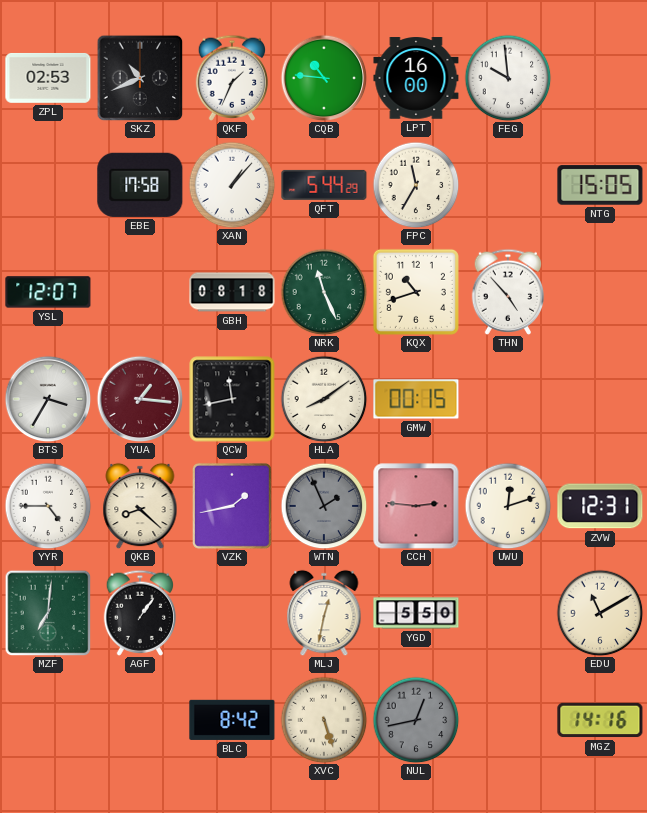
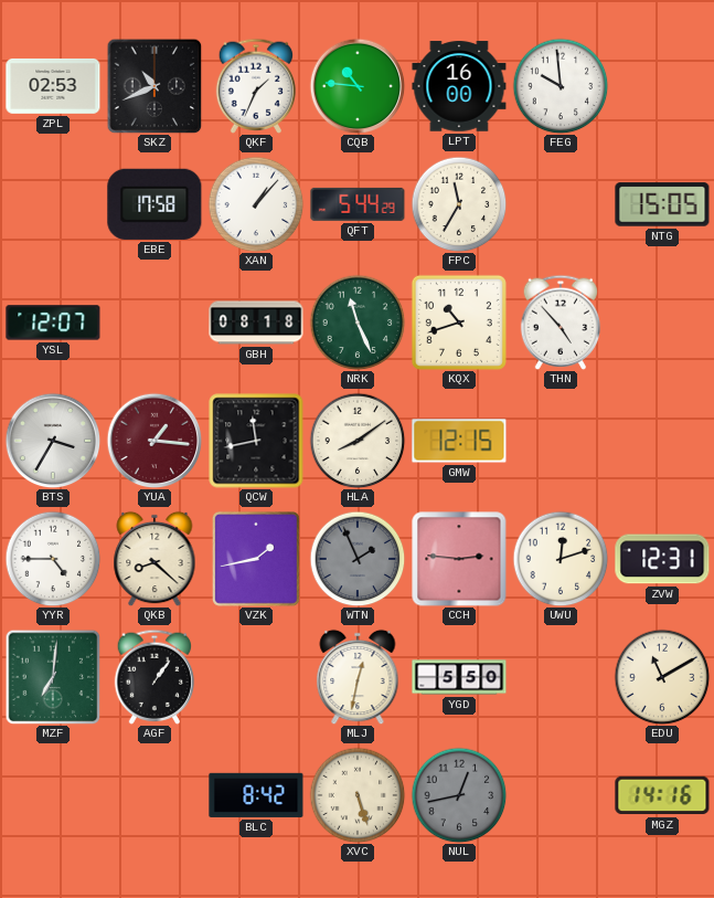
GMW: 00:15 -> 12:15 (459, 441)
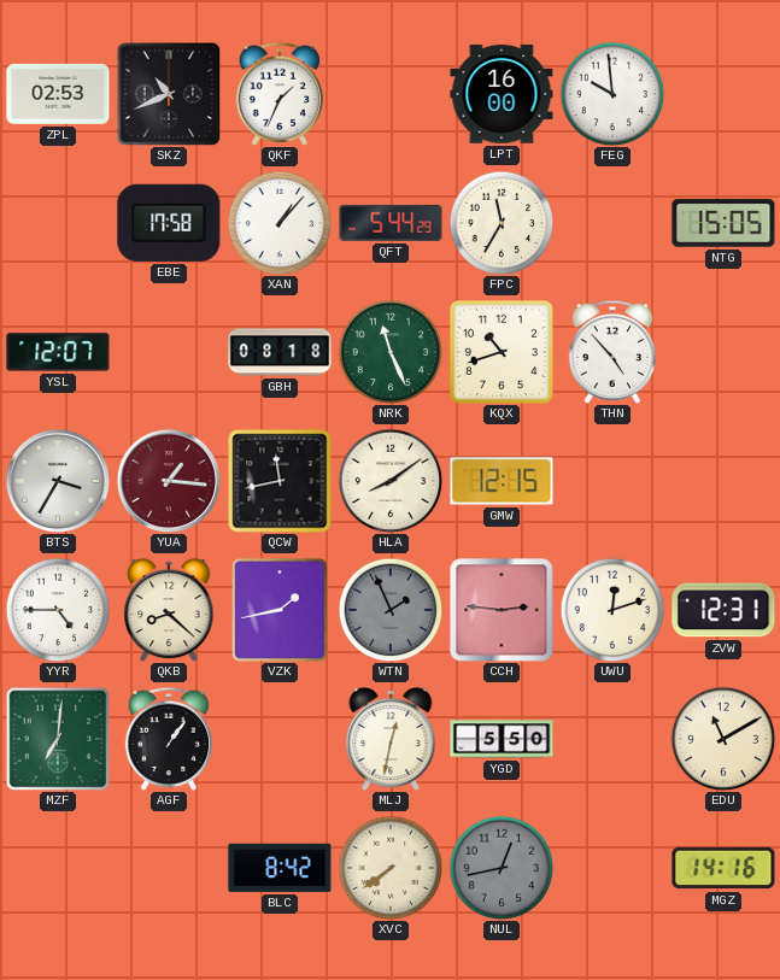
CQB: 10:46 -> none (358, 86)
XVC: 5:27 -> 7:39 (391, 868)
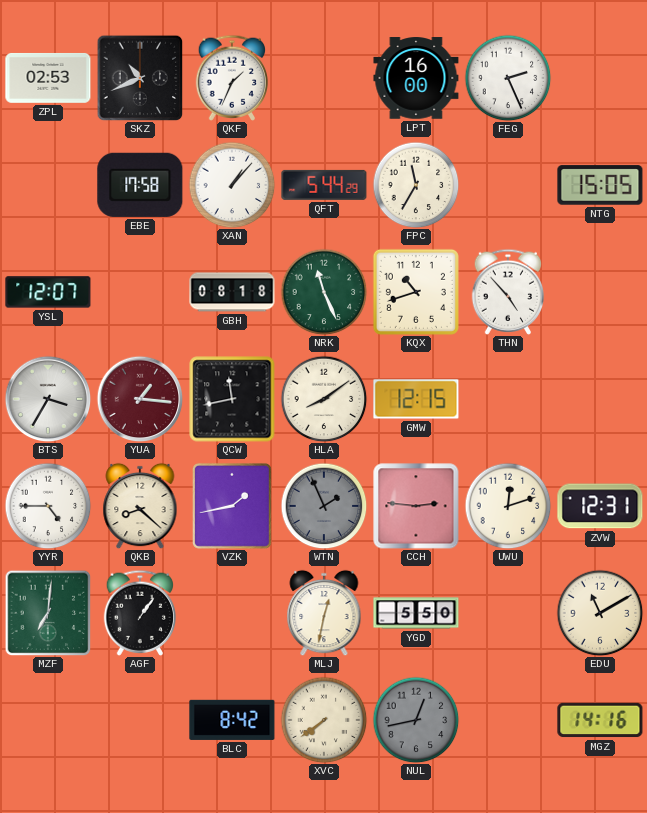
FEG: 9:59 -> 2:26 (508, 78)
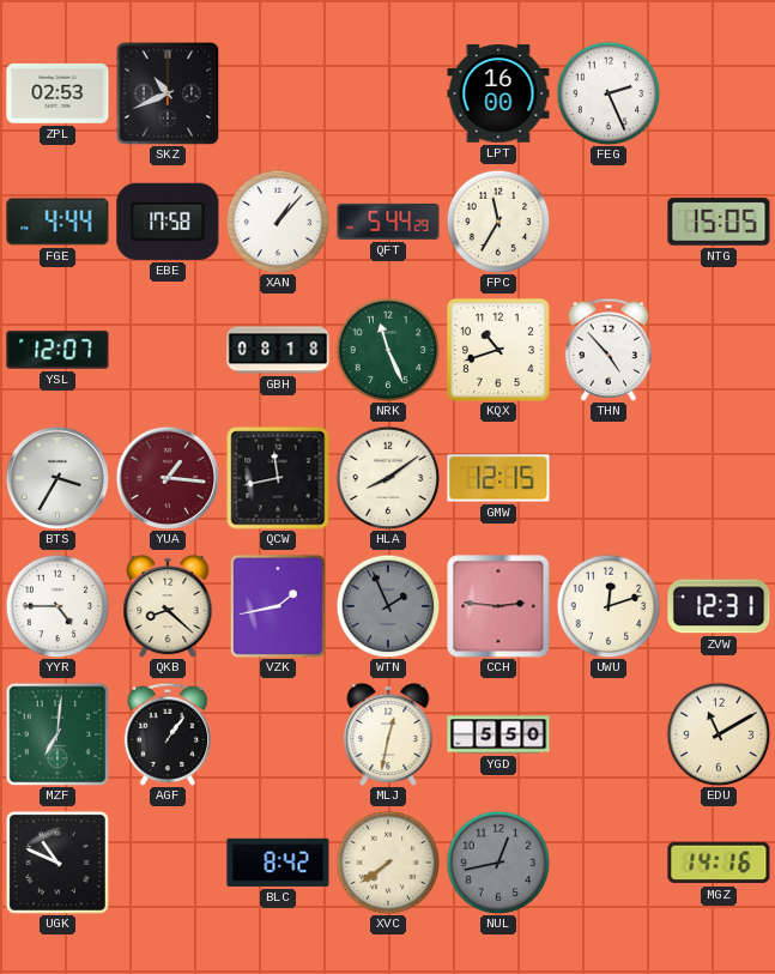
QKF: 1:34 -> none (232, 78)
FGE: none -> 4:44 (57, 222)
UGK: none -> 10:49 (57, 863)
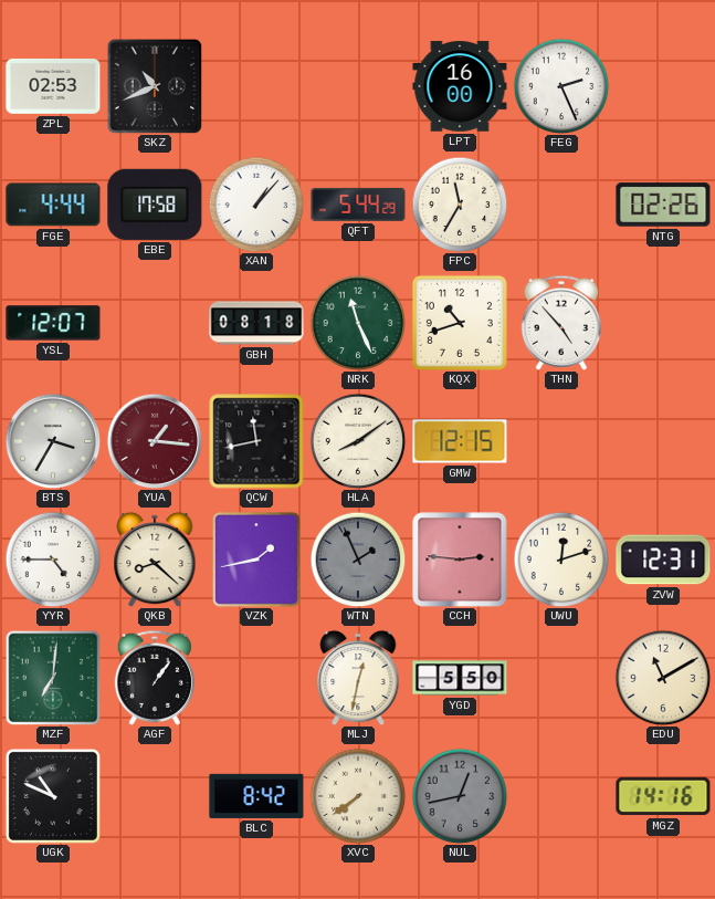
NTG: 15:05 -> 02:26 (663, 205)
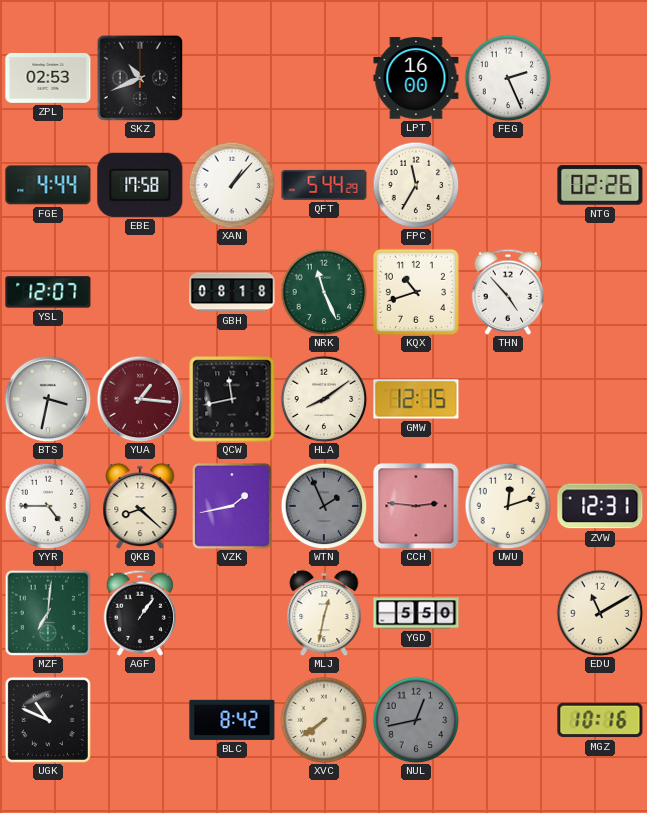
BTS: 3:35 -> 3:32 (48, 399)
MGZ: 14:16 -> 10:16 (600, 720)
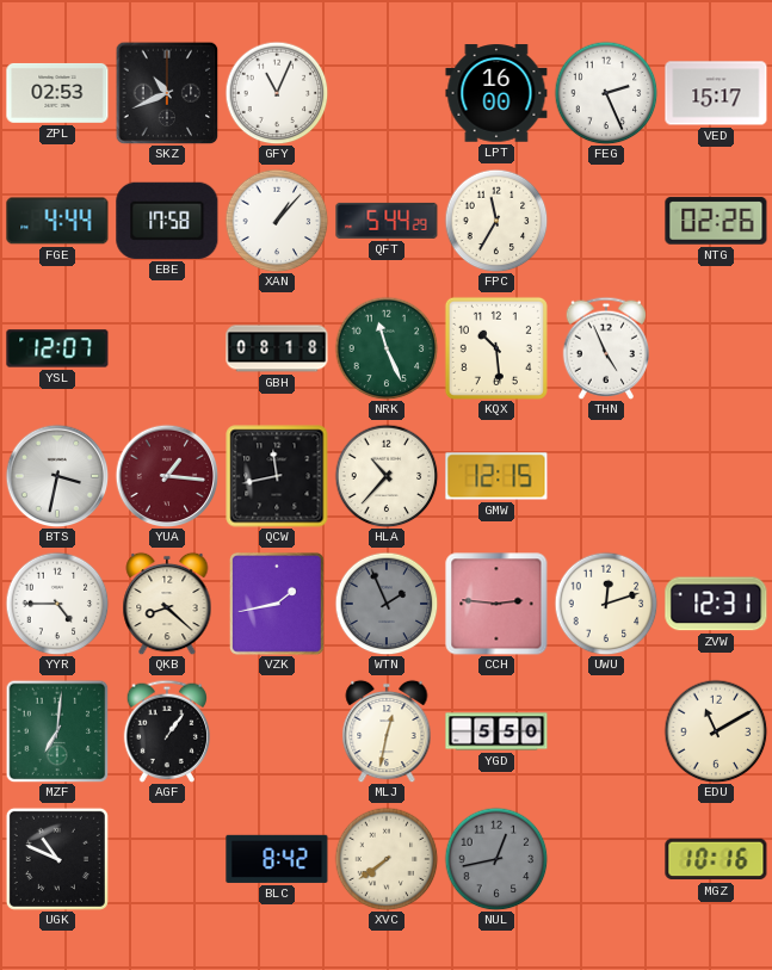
GFY: none -> 11:04 (277, 93)
VED: none -> 15:17 (716, 93)
KQX: 10:42 -> 10:29 (496, 348)
THN: 4:53 -> 4:56 (606, 348)
HLA: 8:09 -> 10:37 (387, 476)
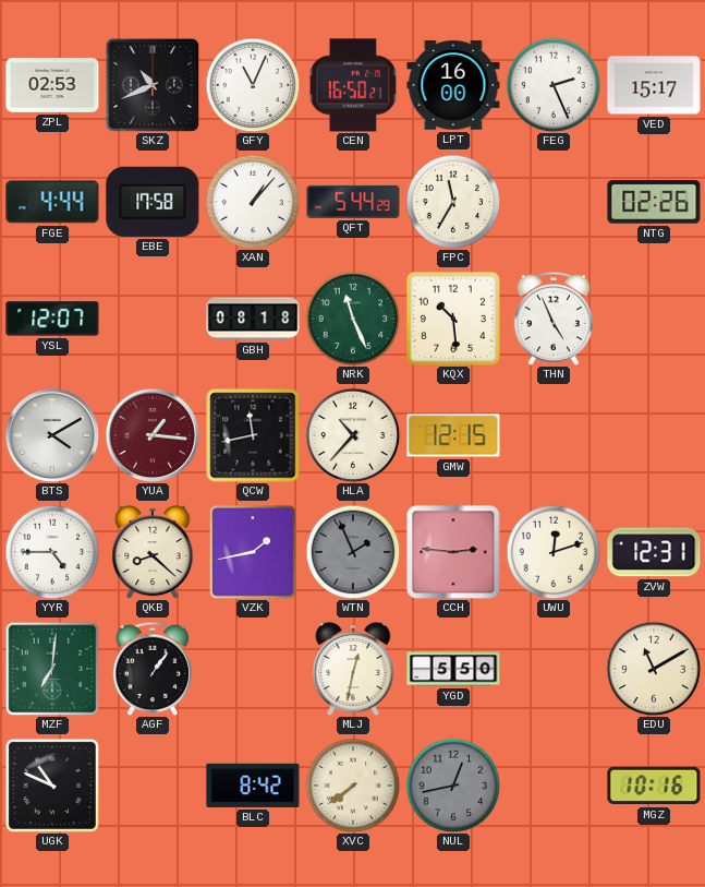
CEN: none -> 16:50 (353, 85)
BTS: 3:32 -> 4:10 (52, 435)
